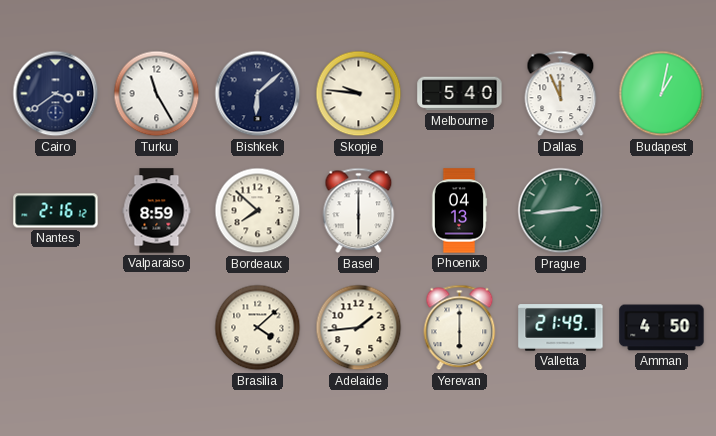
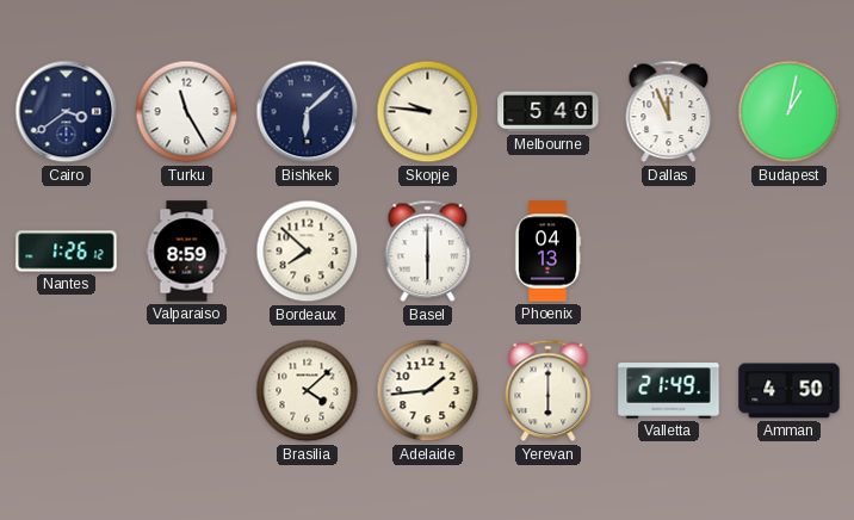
Nantes: 2:16 -> 1:26 (67, 252)
Prague: 2:44 -> none (561, 211)
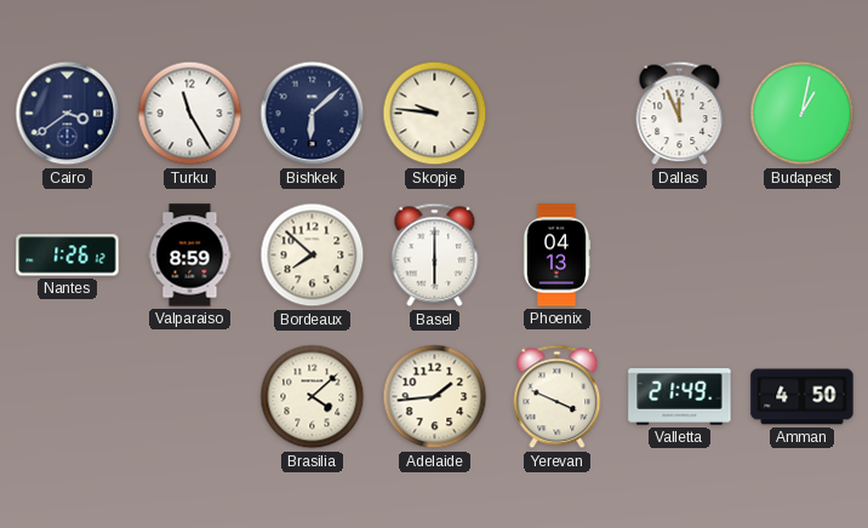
Melbourne: 5:40 -> none (549, 112)
Yerevan: 6:00 -> 3:49 (558, 397)
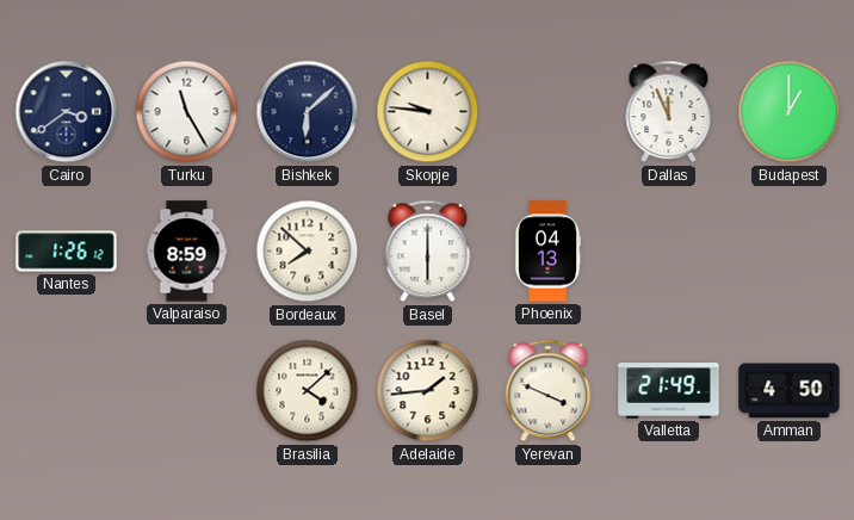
Budapest: 1:02 -> 1:00 (790, 112)
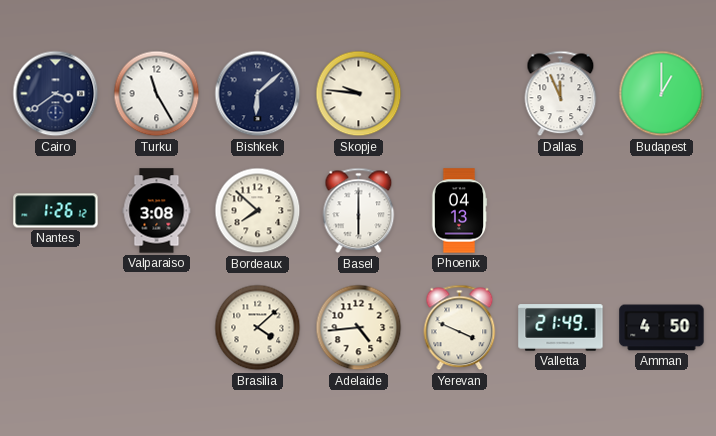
Valparaiso: 8:59 -> 3:08 (157, 211)
Adelaide: 1:44 -> 4:44 (359, 328)
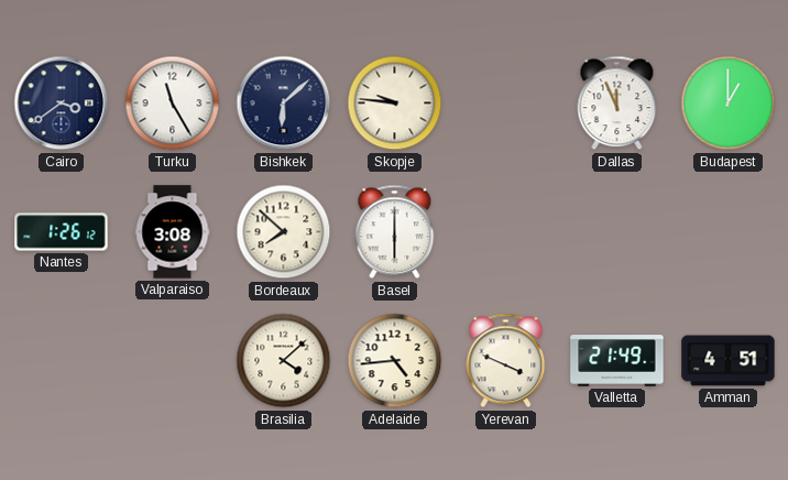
Phoenix: 04:13 -> none (459, 211)
Amman: 4:50 -> 4:51 (729, 361)
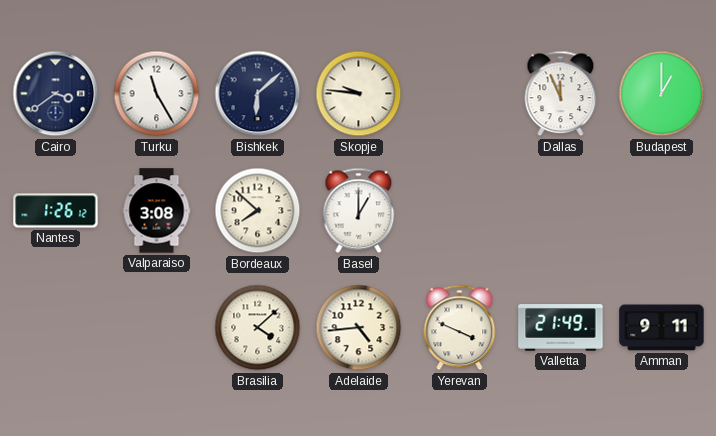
Basel: 6:00 -> 1:00 (359, 211)
Amman: 4:51 -> 9:11 (662, 328)
